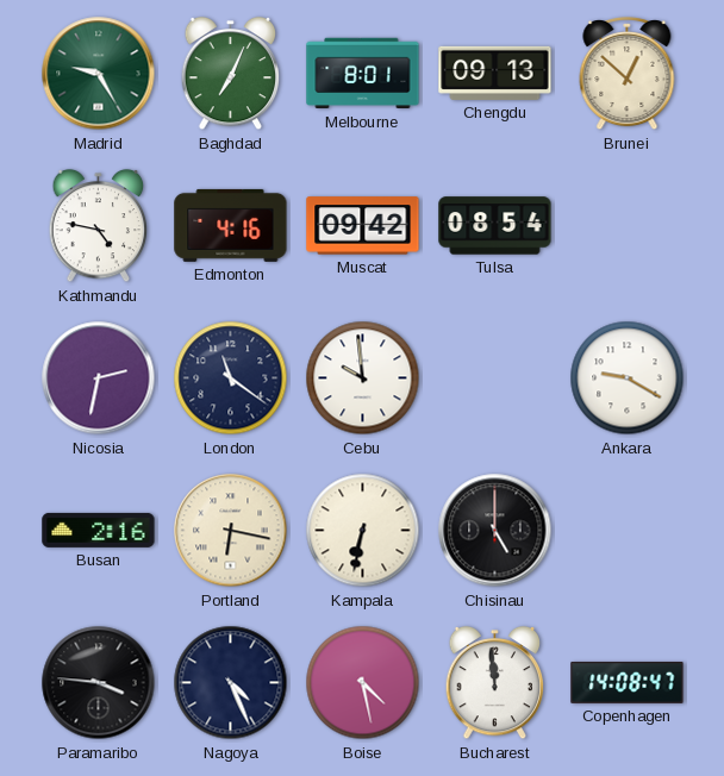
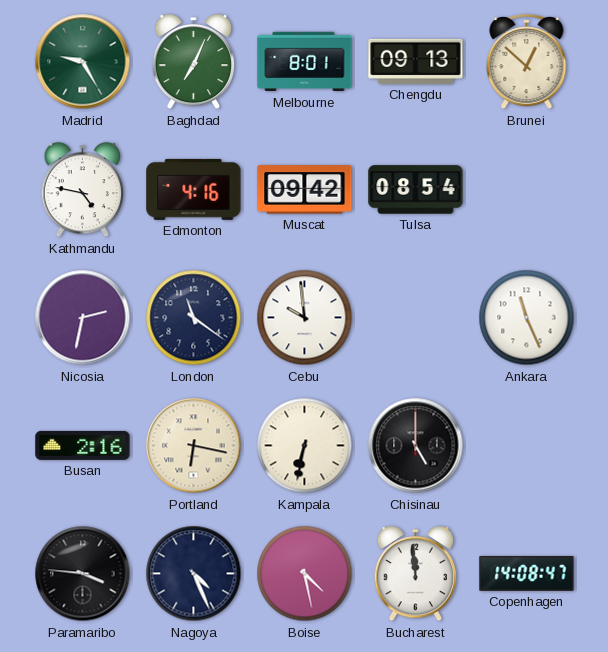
Ankara: 9:20 -> 11:26 (527, 318)
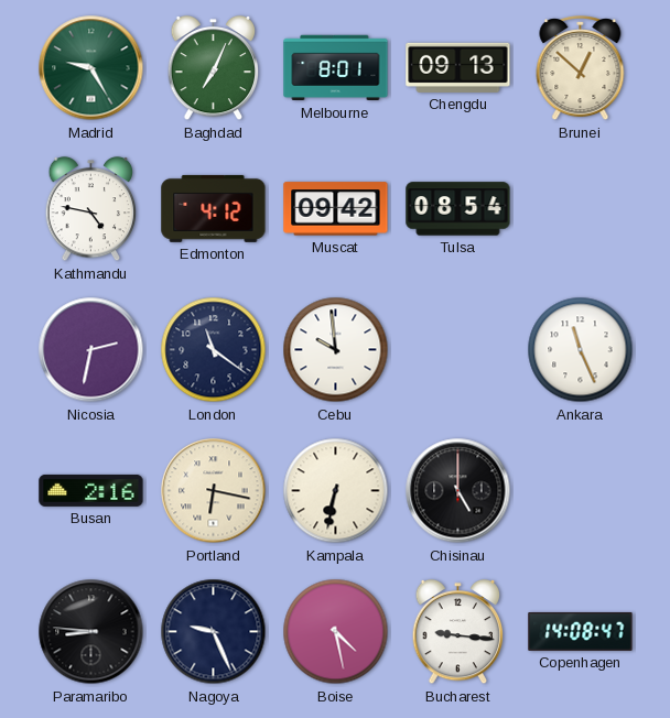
Edmonton: 4:16 -> 4:12 (214, 208)
Paramaribo: 3:46 -> 8:46 (91, 632)
Nagoya: 4:26 -> 9:26 (214, 632)
Bucharest: 11:59 -> 9:16 (458, 632)
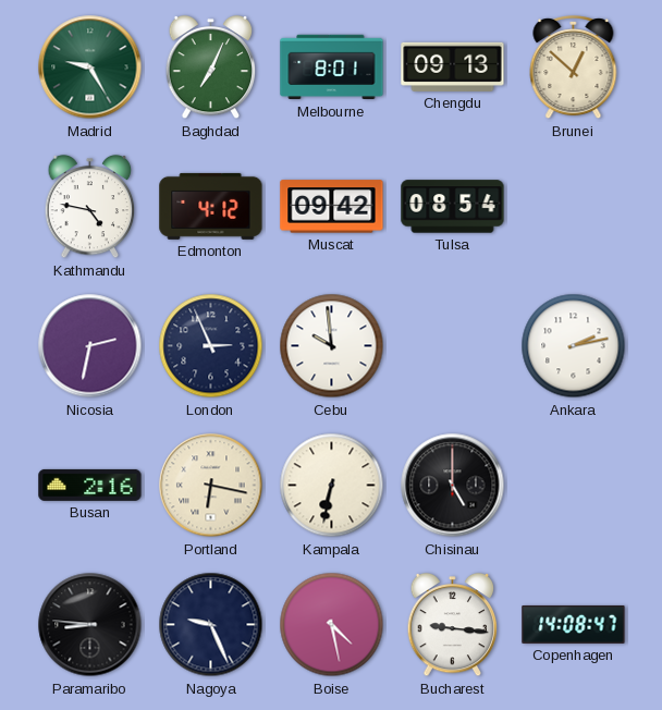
London: 11:21 -> 2:56 (211, 346)
Ankara: 11:26 -> 2:13 (574, 346)
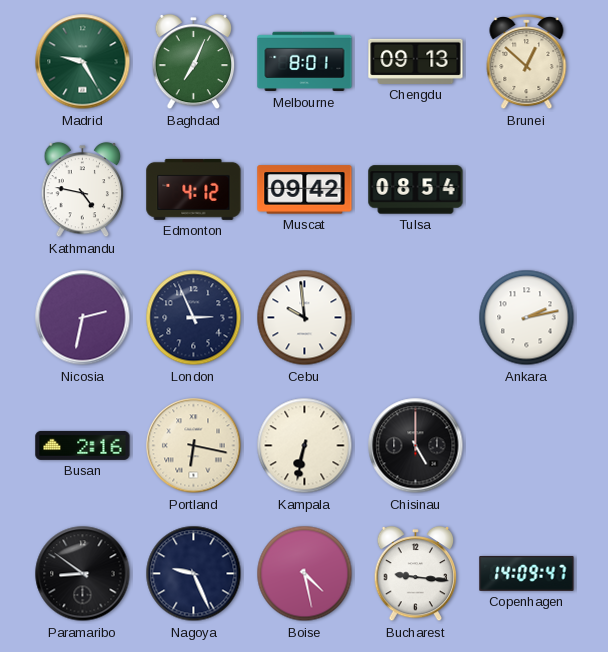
Paramaribo: 8:46 -> 8:51 (83, 574)
Copenhagen: 14:08 -> 14:09 (527, 573)
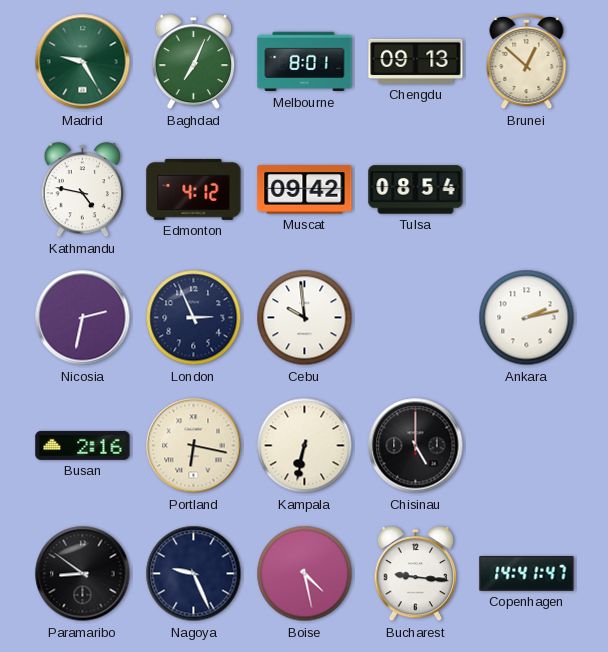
Copenhagen: 14:09 -> 14:41 (527, 573)
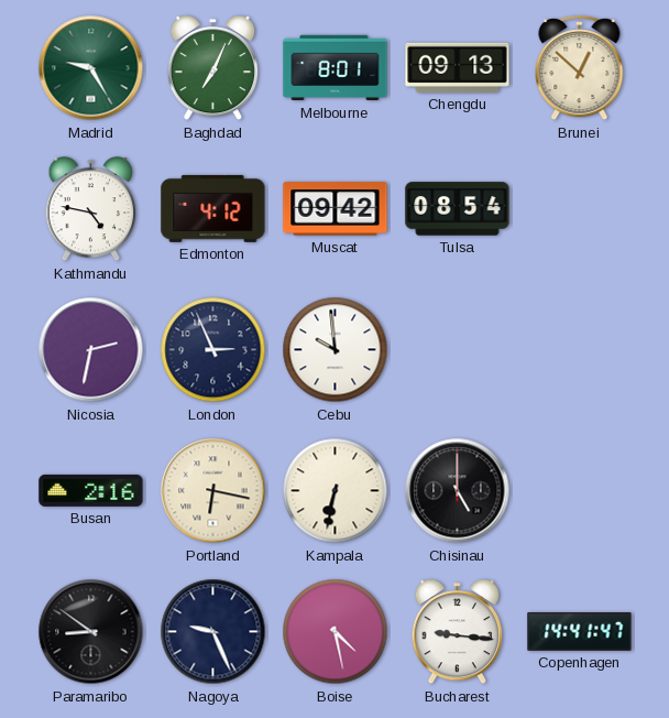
Ankara: 2:13 -> none (527, 318)
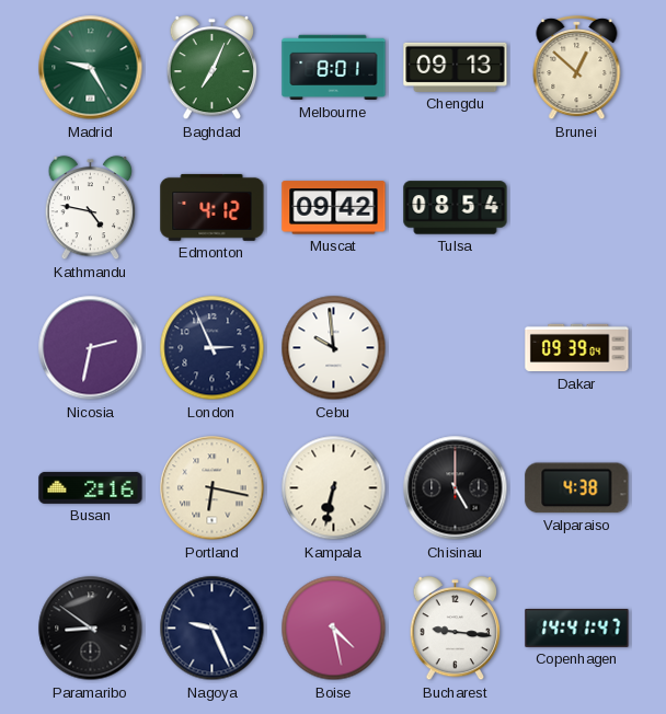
Dakar: none -> 09:39 (577, 348)
Valparaiso: none -> 4:38 (577, 488)
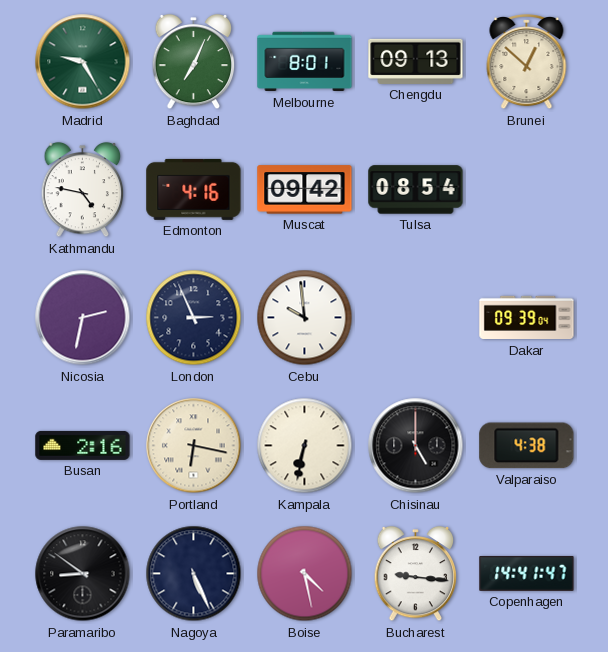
Edmonton: 4:12 -> 4:16 (194, 189)
Nagoya: 9:26 -> 5:26 (194, 574)
